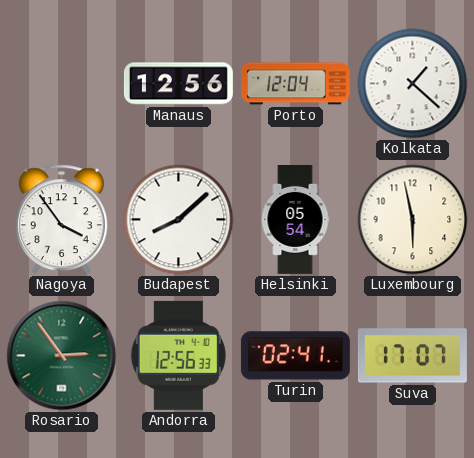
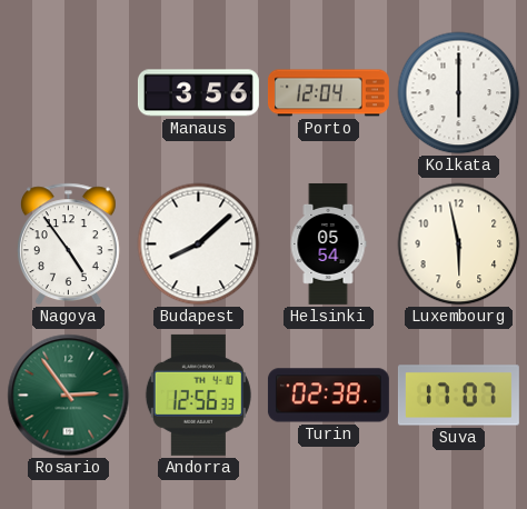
Manaus: 12:56 -> 3:56 (198, 93)
Kolkata: 1:22 -> 6:00 (459, 93)
Nagoya: 3:54 -> 4:54 (68, 244)
Turin: 02:41 -> 02:38 (328, 396)
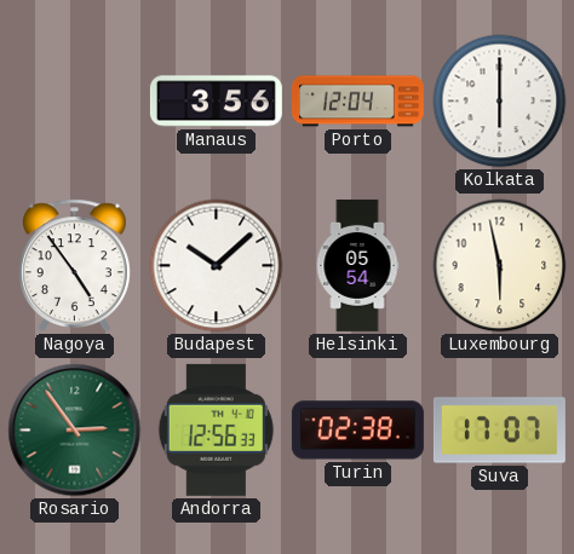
Budapest: 8:08 -> 10:08 (217, 266)
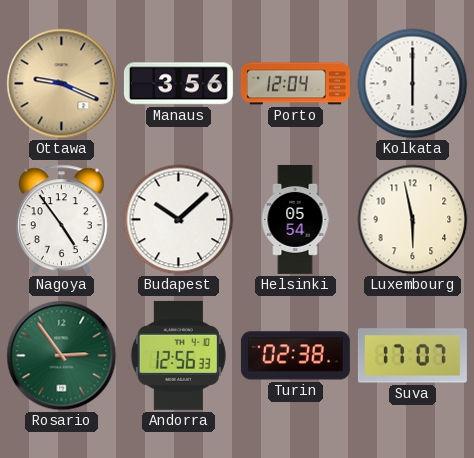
Ottawa: none -> 9:19 (62, 84)
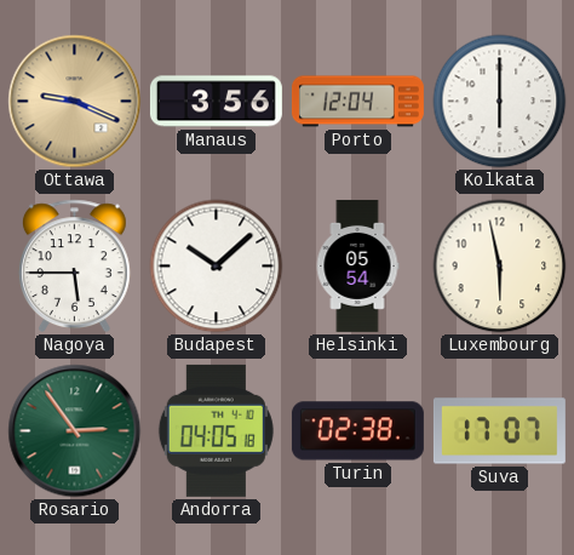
Nagoya: 4:54 -> 5:45 (74, 267)
Andorra: 12:56 -> 04:05 (216, 430)
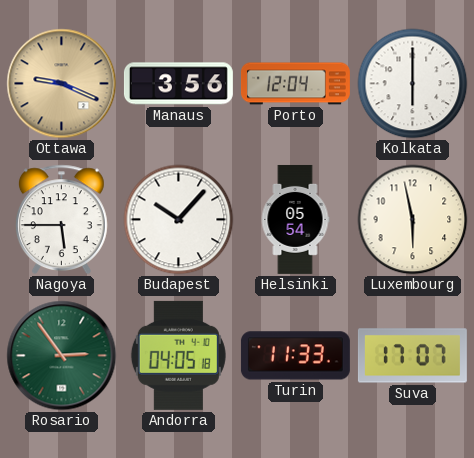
Budapest: 10:08 -> 10:07 (179, 220)
Turin: 02:38 -> 11:33 (295, 356)
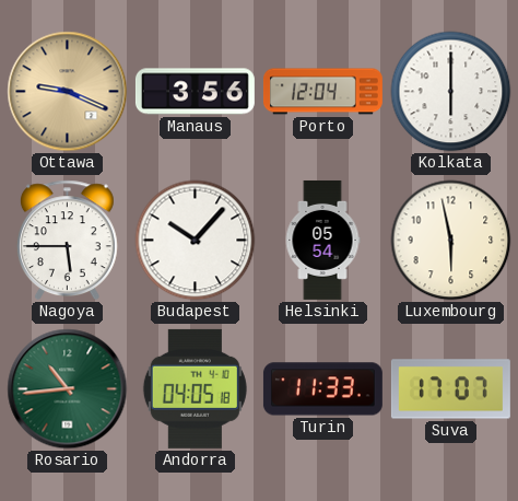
Rosario: 2:54 -> 10:44 (68, 389)
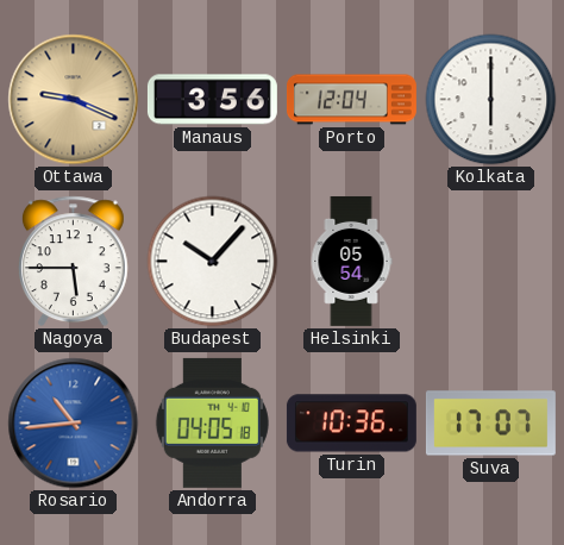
Luxembourg: 5:58 -> none (451, 241)
Rosario dial: green -> blue (74, 424)
Turin: 11:33 -> 10:36 (351, 424)
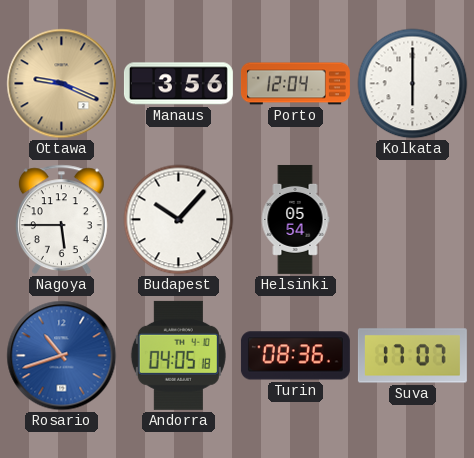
Rosario: 10:44 -> 10:42 (62, 356)
Turin: 10:36 -> 08:36 (295, 356)
